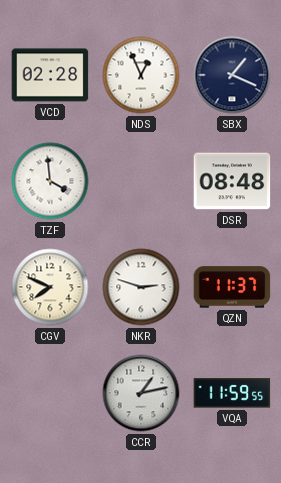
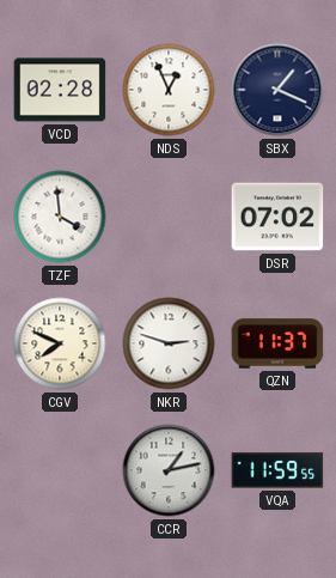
DSR: 08:48 -> 07:02 (277, 217)
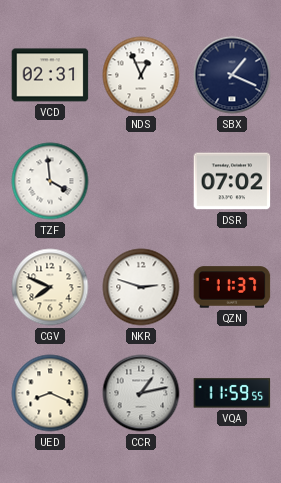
VCD: 02:28 -> 02:31 (50, 75)
UED: none -> 8:19 (50, 393)
